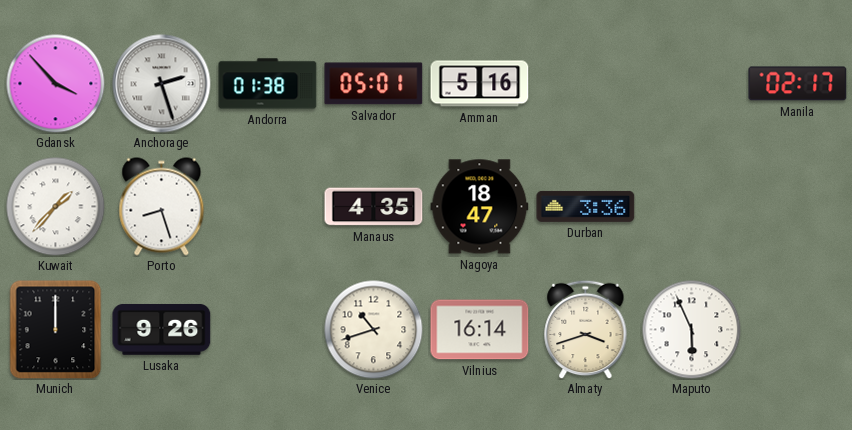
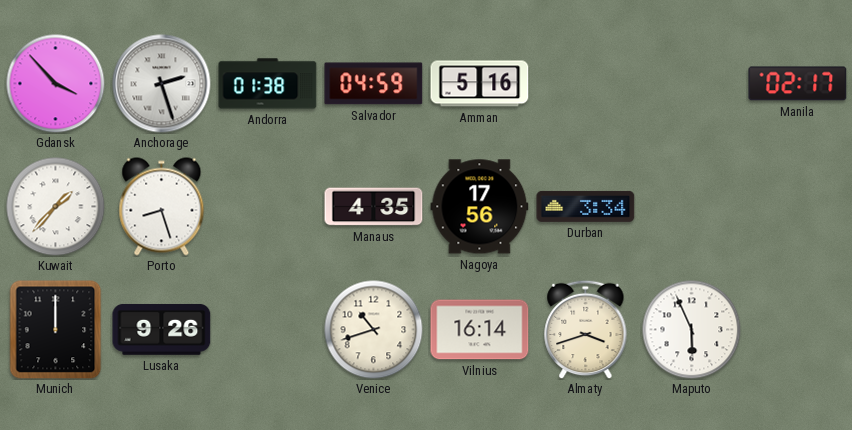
Salvador: 05:01 -> 04:59 (374, 84)
Nagoya: 18:47 -> 17:56 (480, 207)
Durban: 3:36 -> 3:34 (586, 206)
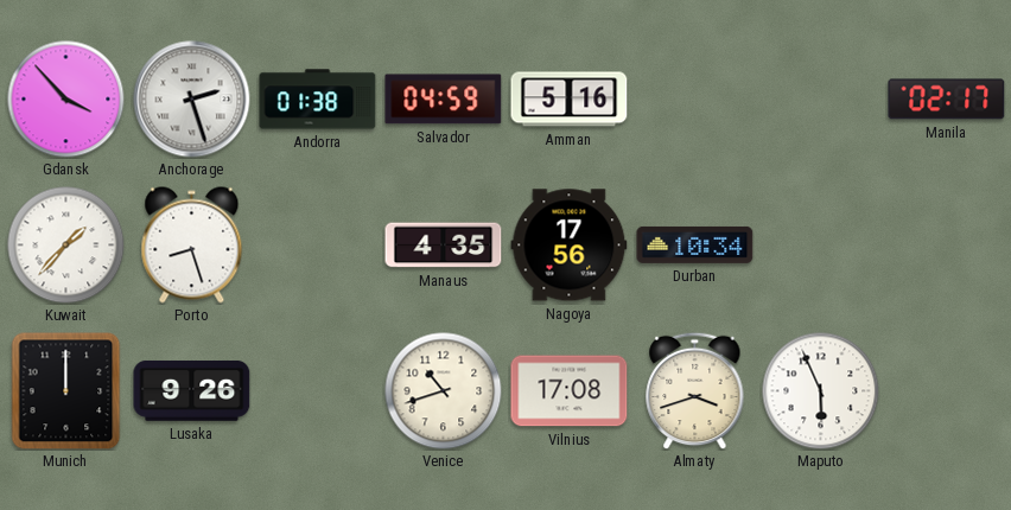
Durban: 3:34 -> 10:34 (695, 244)
Vilnius: 16:14 -> 17:08 (570, 391)
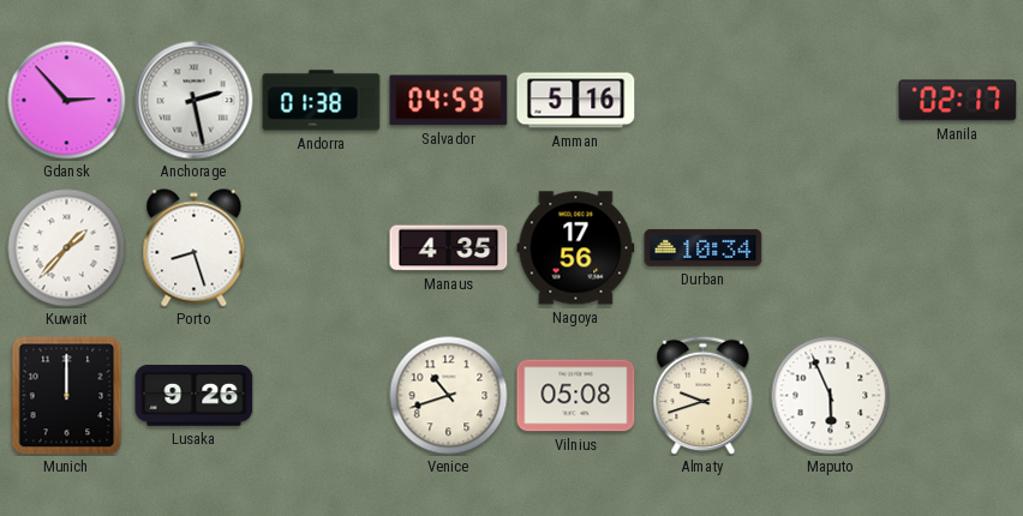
Gdansk: 3:53 -> 2:53 (67, 101)
Anchorage: 2:27 -> 2:28 (195, 101)
Vilnius: 17:08 -> 05:08 (576, 396)
Almaty: 3:42 -> 9:42 (704, 395)
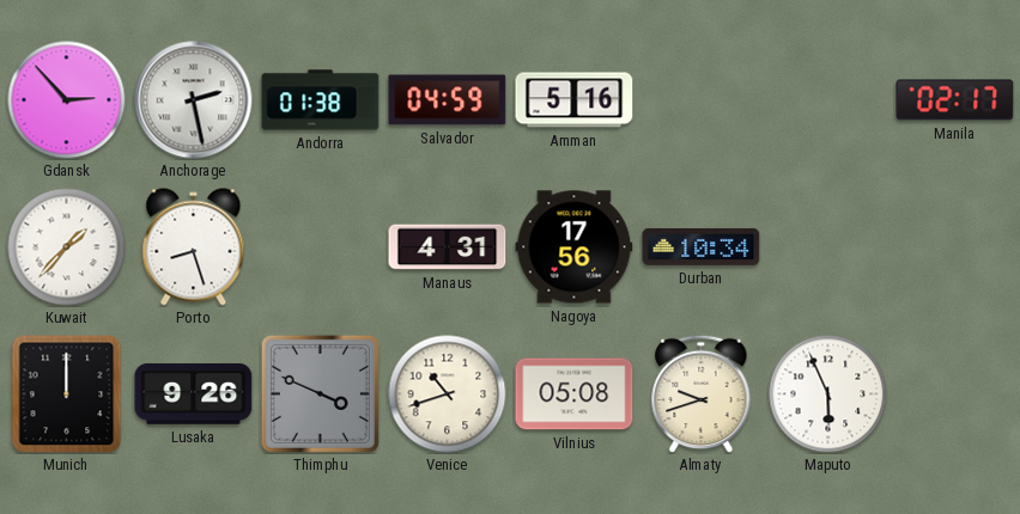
Manaus: 4:35 -> 4:31 (448, 247)
Thimphu: none -> 3:49 (320, 393)
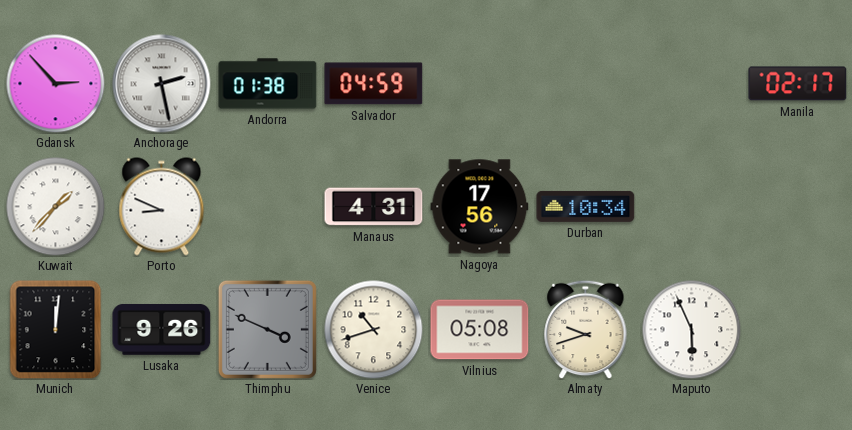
Amman: 5:16 -> none (575, 100)
Porto: 8:27 -> 8:49 (162, 207)
Munich: 12:00 -> 12:01 (56, 330)
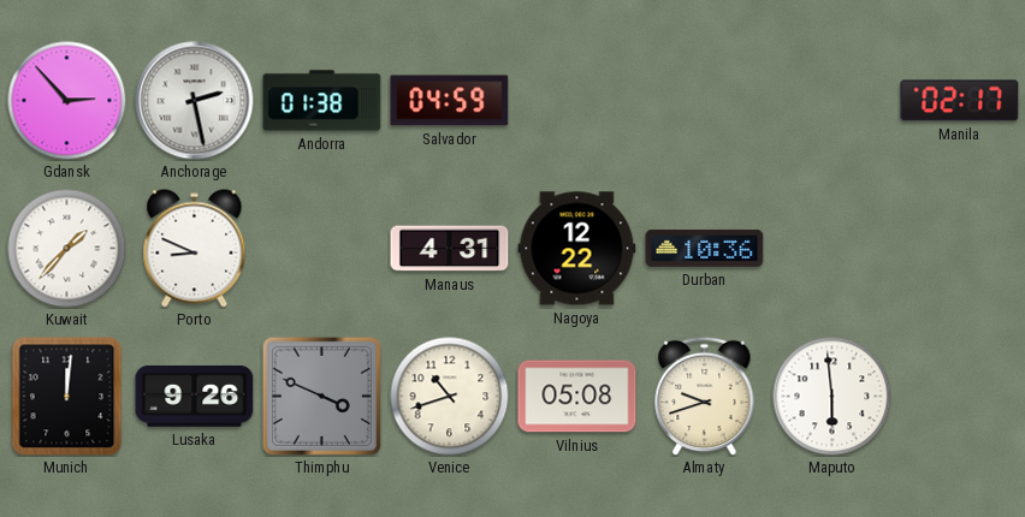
Nagoya: 17:56 -> 12:22 (577, 249)
Durban: 10:34 -> 10:36 (705, 248)
Maputo: 5:56 -> 5:59 (833, 397)
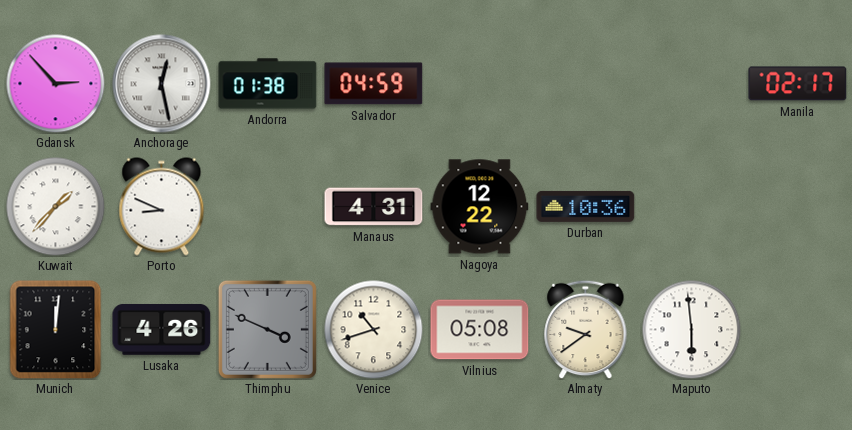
Anchorage: 2:28 -> 12:28 (162, 84)
Lusaka: 9:26 -> 4:26 (162, 329)
Almaty: 9:42 -> 9:39 (586, 329)
